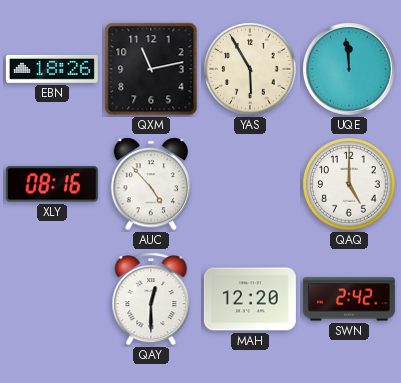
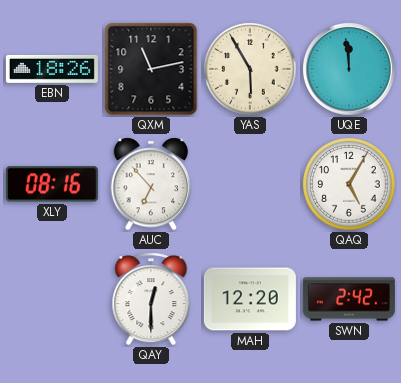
AUC: 4:53 -> 6:53 (151, 184)
QAQ: 5:00 -> 5:05 (349, 184)
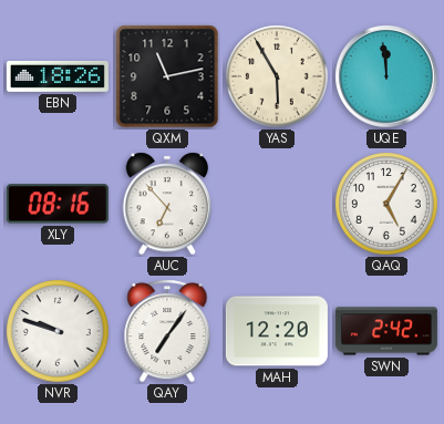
NVR: none -> 9:48 (58, 331)
QAY: 12:30 -> 7:06 (167, 331)
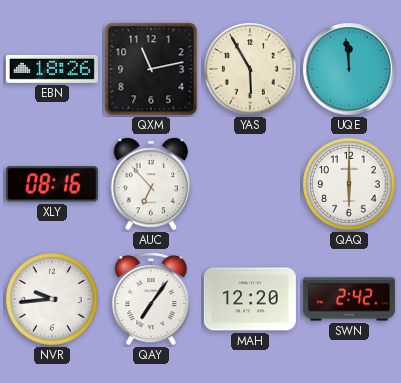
QAQ: 5:05 -> 6:00 (349, 184)
NVR: 9:48 -> 9:44 (52, 299)
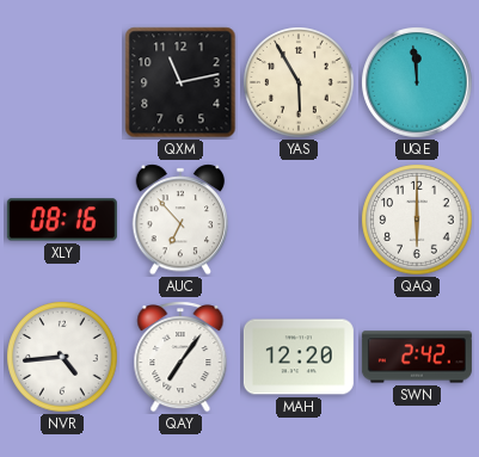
EBN: 18:26 -> none (52, 69)
NVR: 9:44 -> 4:44 (62, 357)
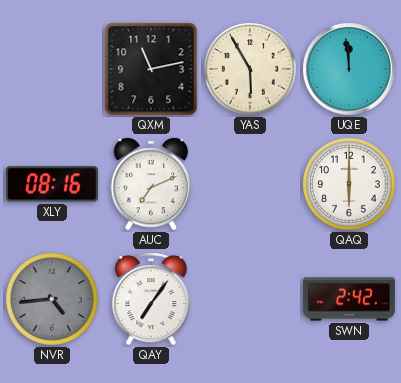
AUC: 6:53 -> 7:11 (151, 184)
NVR dial: white -> grey (52, 299)
MAH: 12:20 -> none (299, 357)
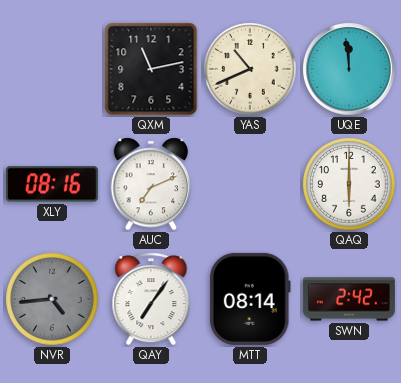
YAS: 5:55 -> 10:41 (250, 69)
MTT: none -> 08:14 (250, 299)
